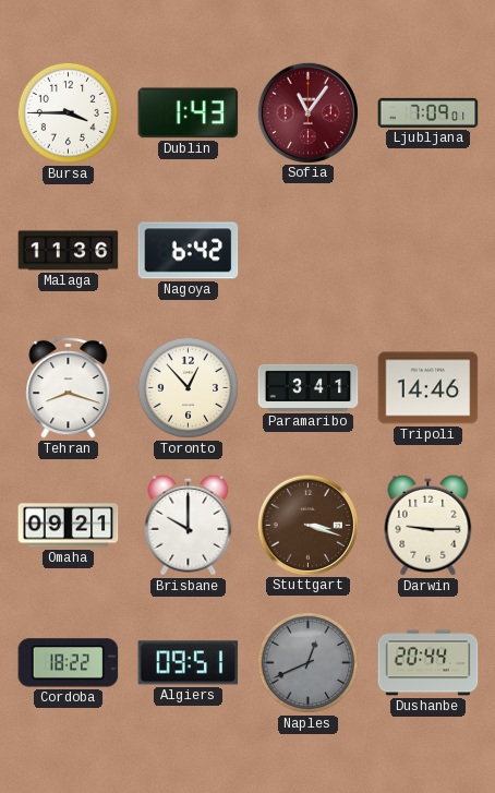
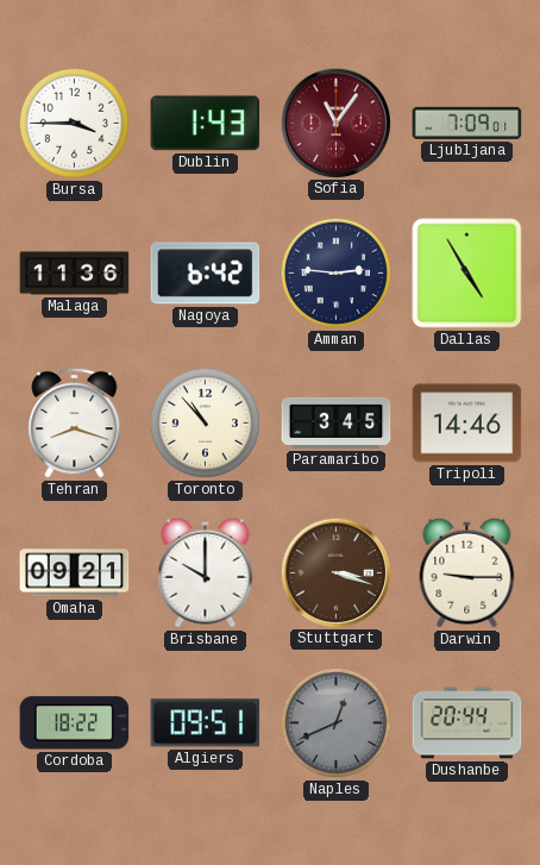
Amman: none -> 2:46 (335, 272)
Dallas: none -> 4:55 (467, 274)
Toronto: 12:53 -> 10:53 (205, 422)
Paramaribo: 3:41 -> 3:45 (337, 422)
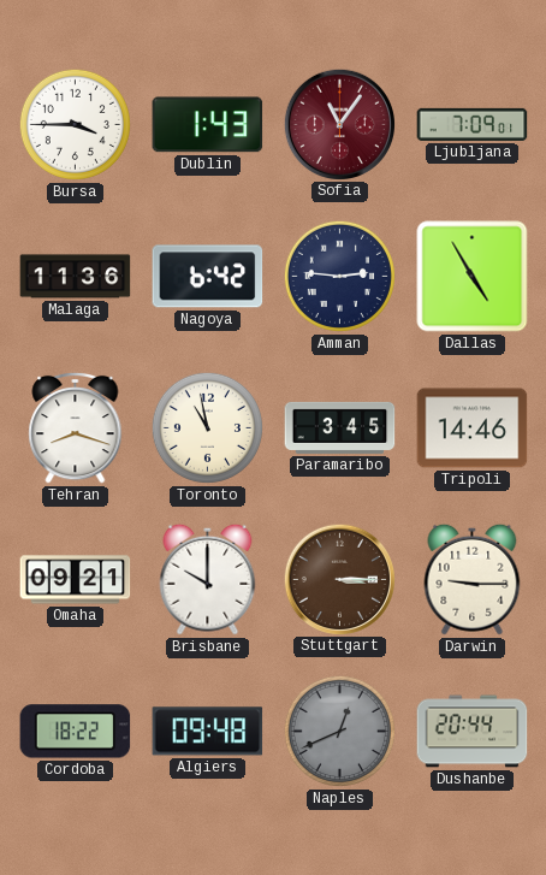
Toronto: 10:53 -> 10:58 (207, 427)
Stuttgart: 3:18 -> 3:15 (339, 579)
Algiers: 09:51 -> 09:48 (208, 732)
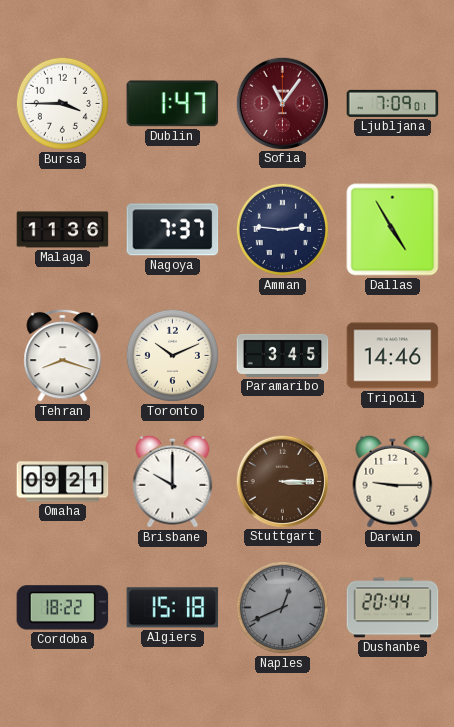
Dublin: 1:43 -> 1:47 (173, 104)
Nagoya: 6:42 -> 7:37 (173, 230)
Toronto: 10:58 -> 10:11 (172, 355)
Algiers: 09:48 -> 15:18 (173, 608)
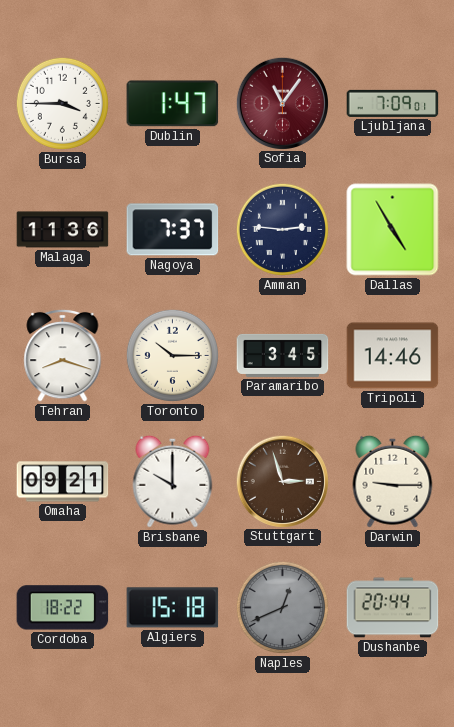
Toronto: 10:11 -> 10:15 (172, 355)
Stuttgart: 3:15 -> 2:57 (282, 481)
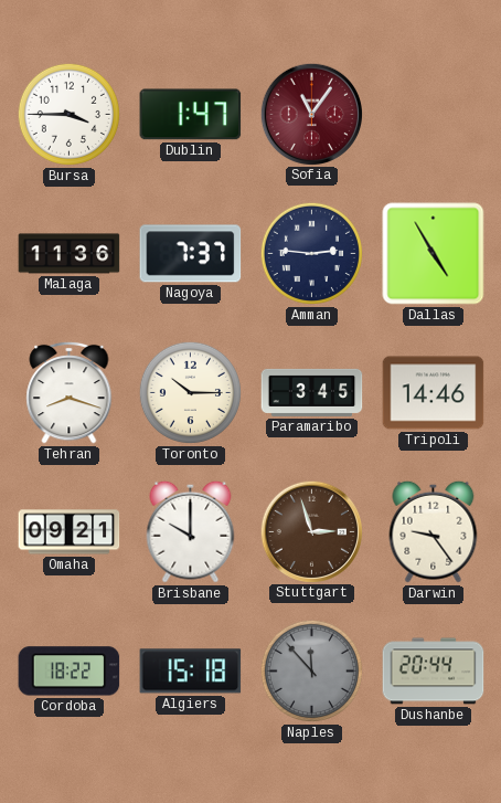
Ljubljana: 7:09 -> none (393, 103)
Darwin: 9:15 -> 9:24 (434, 531)
Naples: 12:41 -> 11:53 (311, 670)
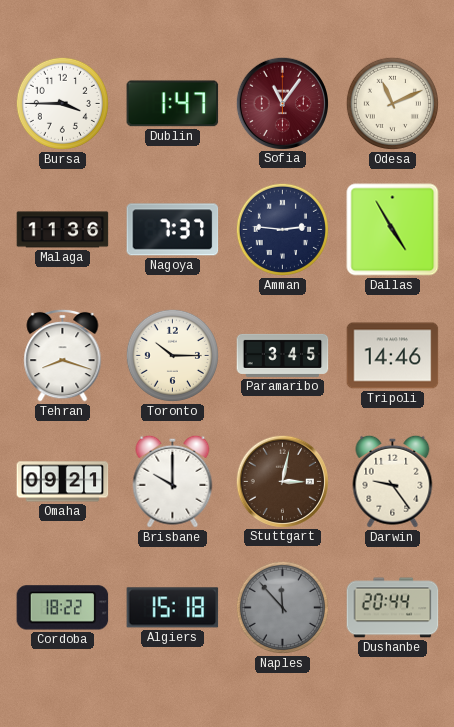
Odesa: none -> 11:11 (392, 103)
Stuttgart: 2:57 -> 3:02 (282, 481)
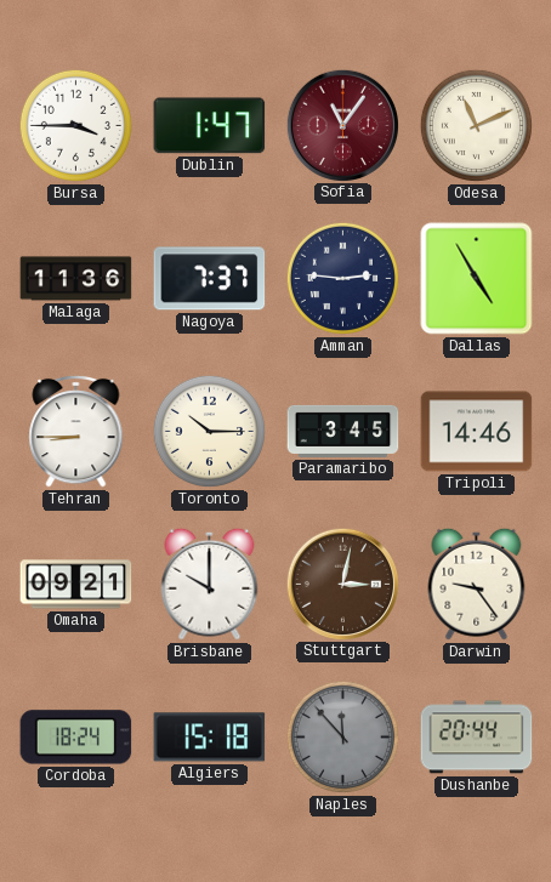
Tehran: 8:18 -> 8:45 (76, 431)
Cordoba: 18:22 -> 18:24 (76, 738)
